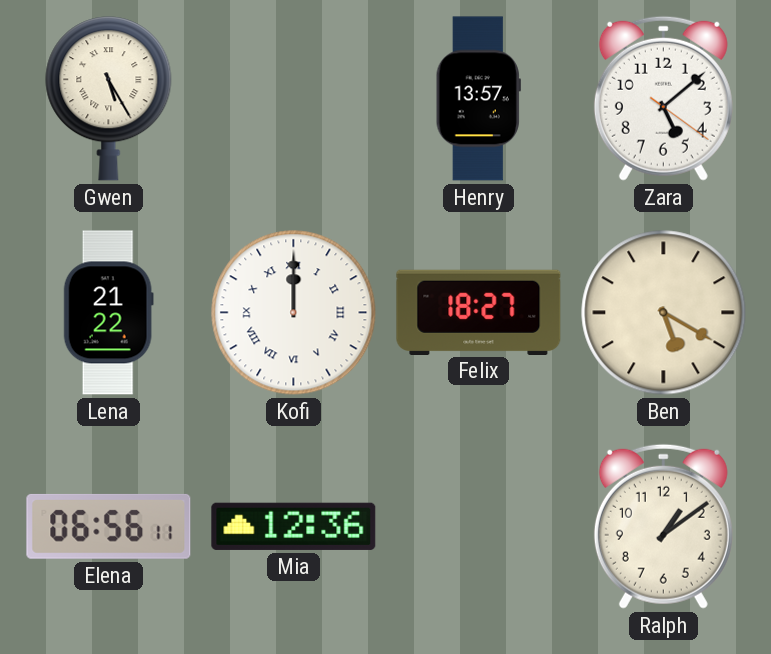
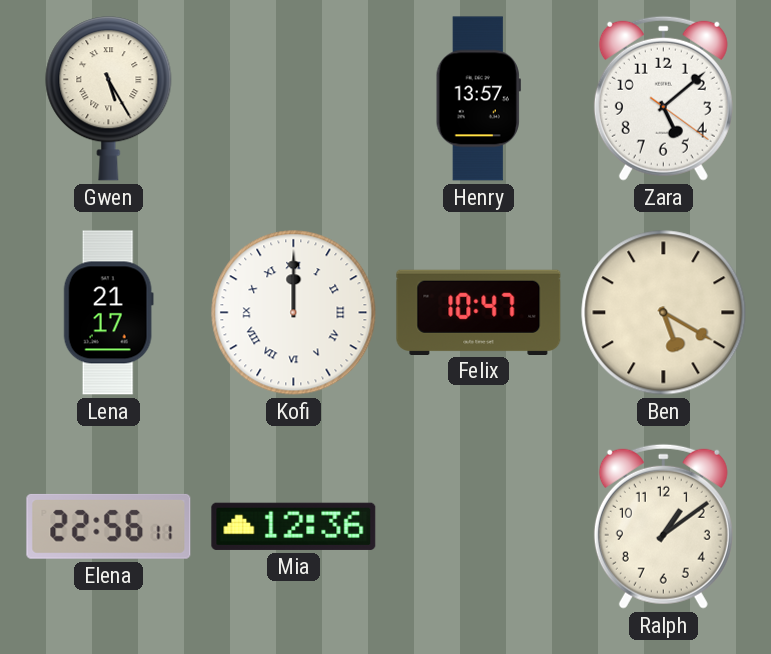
Lena: 21:22 -> 21:17 (108, 313)
Felix: 18:27 -> 10:47 (479, 312)
Elena: 06:56 -> 22:56 (109, 526)
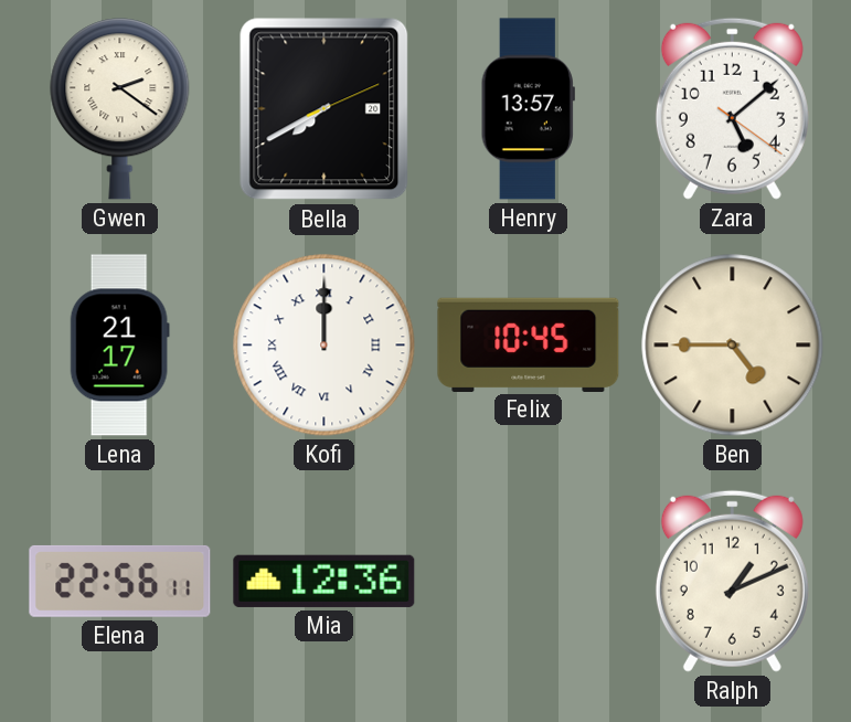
Gwen: 5:25 -> 2:21 (120, 109)
Bella: none -> 7:40 (325, 109)
Felix: 10:47 -> 10:45 (529, 344)
Ben: 5:20 -> 4:45 (733, 346)
Ralph: 1:09 -> 1:11 (732, 581)
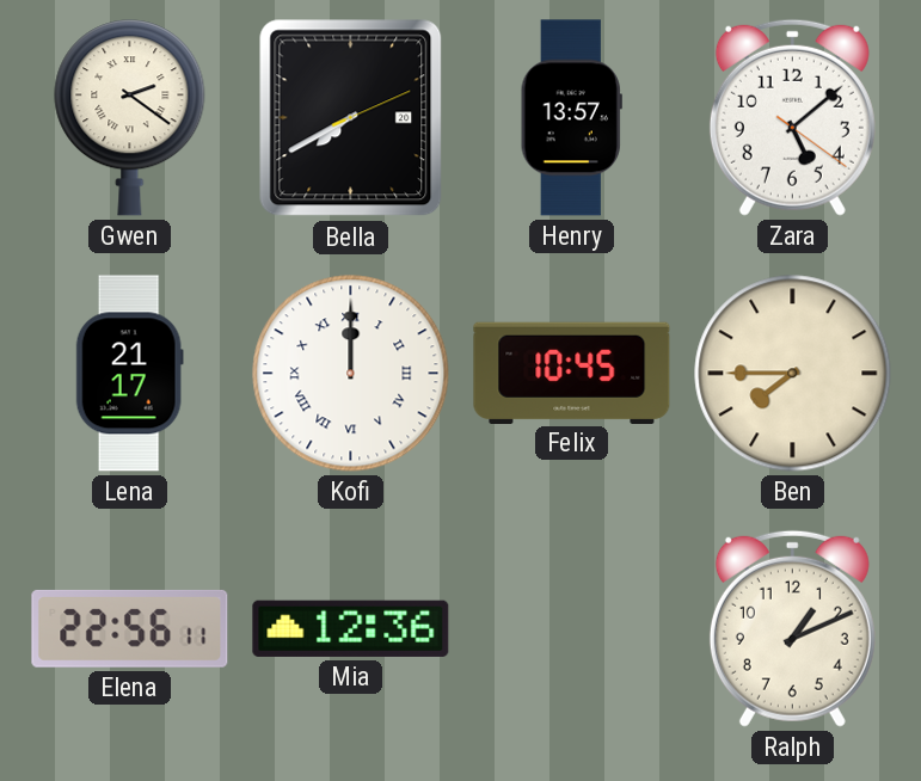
Ben: 4:45 -> 7:45 (793, 374)
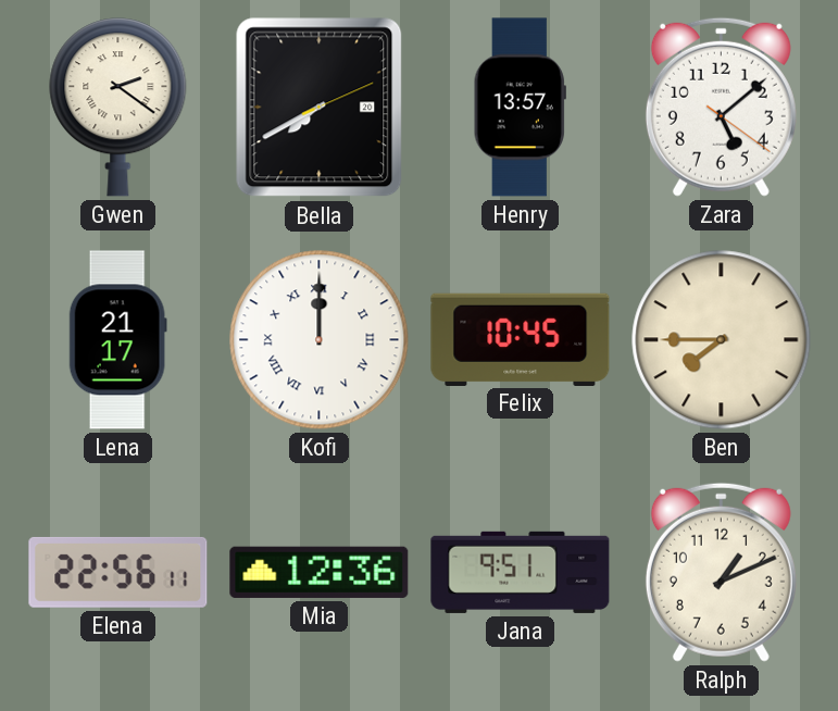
Jana: none -> 9:51 (521, 572)
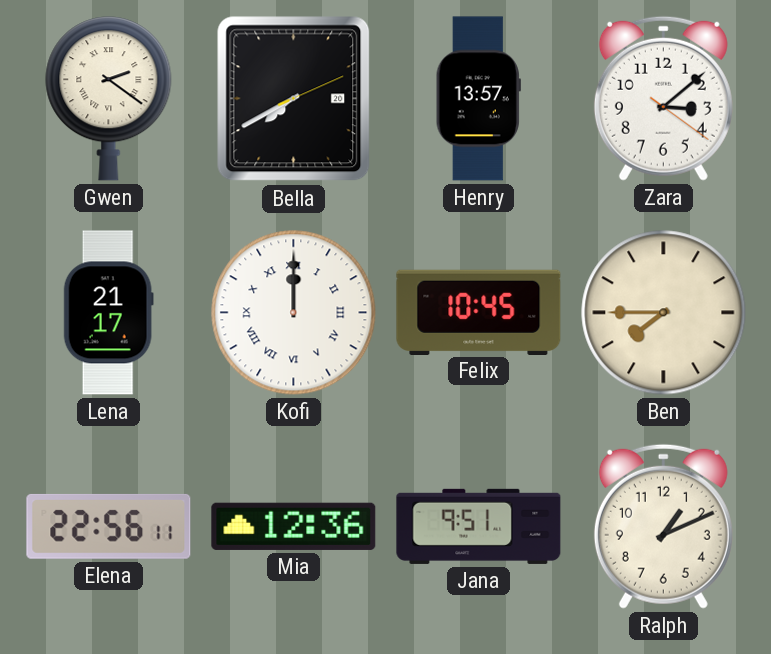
Zara: 5:08 -> 3:08 (663, 98)
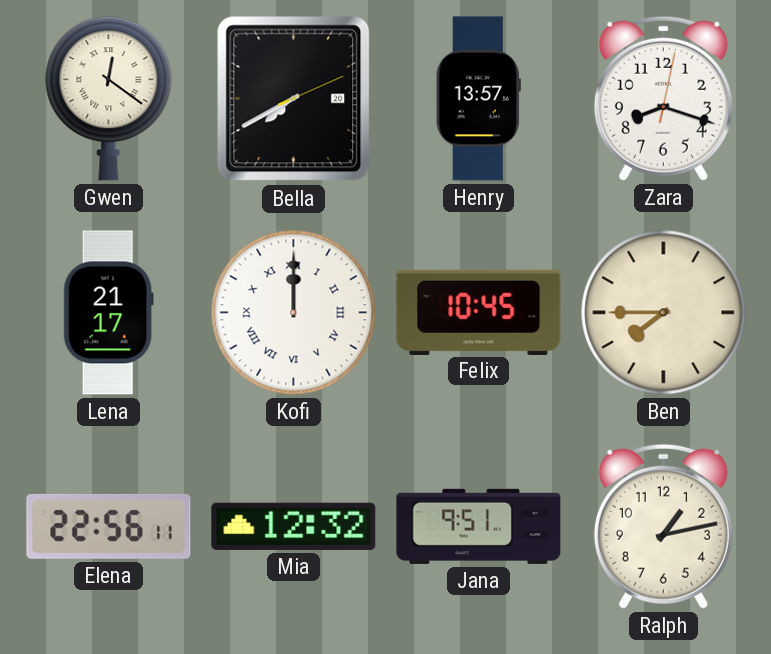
Gwen: 2:21 -> 12:21 (109, 99)
Zara: 3:08 -> 8:18 (663, 98)
Mia: 12:36 -> 12:32 (294, 526)
Ralph: 1:11 -> 1:13 (663, 526)
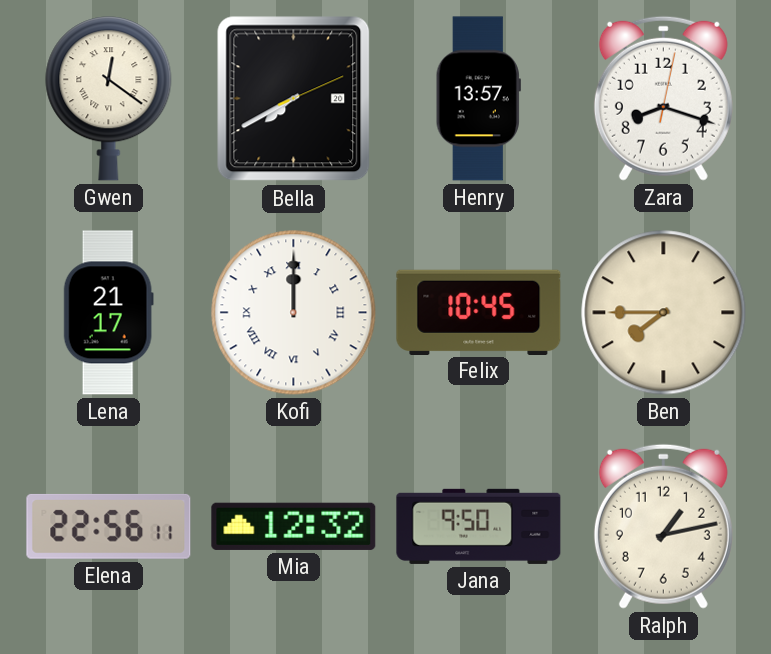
Jana: 9:51 -> 9:50 (479, 526)
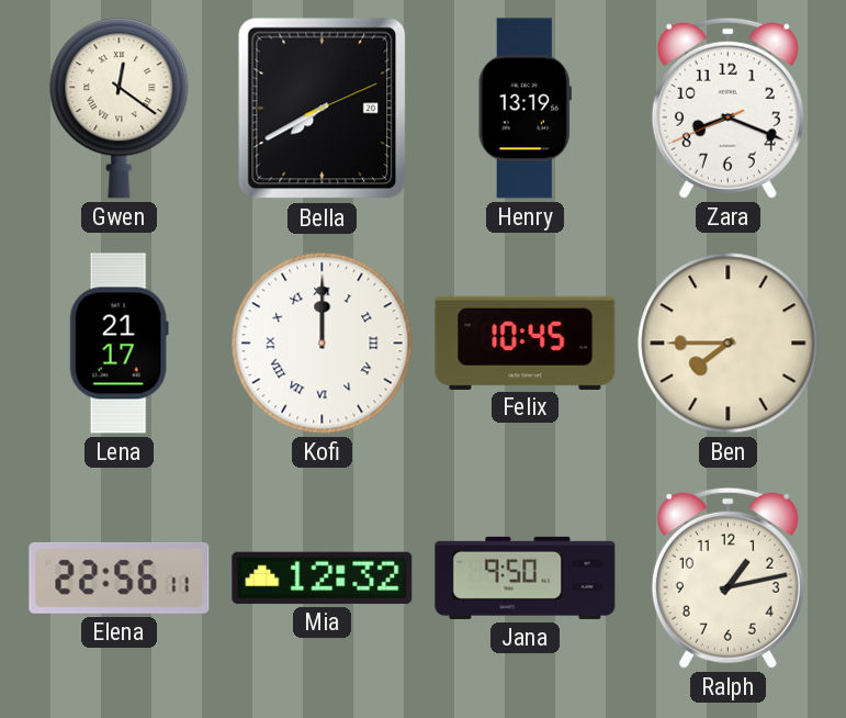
Henry: 13:57 -> 13:19 (524, 109)
Zara: 8:18:02 -> 8:18:41 (727, 108)
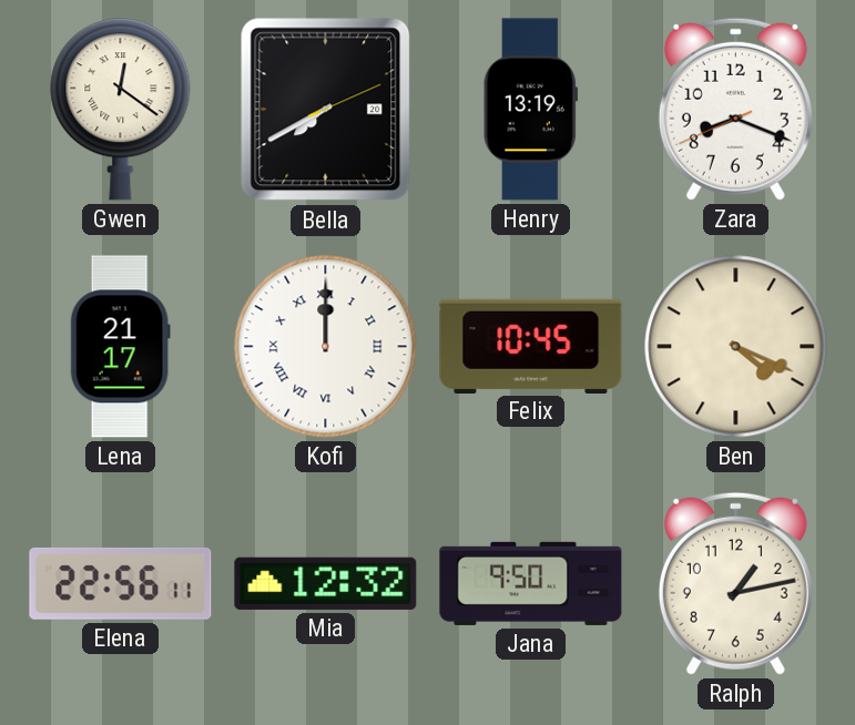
Ben: 7:45 -> 4:19 (736, 347)
